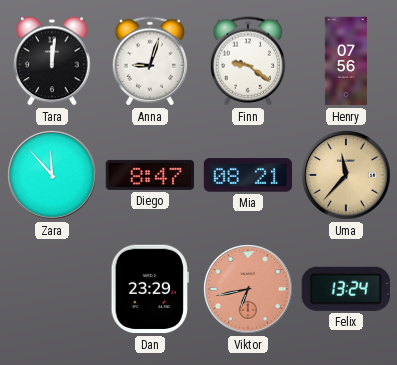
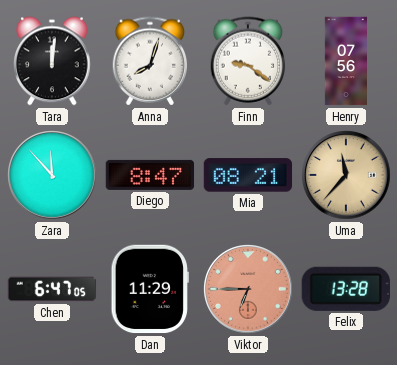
Anna: 9:03 -> 8:03 (150, 61)
Chen: none -> 6:47 (52, 289)
Dan: 23:29 -> 11:29 (150, 289)
Viktor: 6:43 -> 6:45 (248, 289)
Felix: 13:24 -> 13:28 (346, 289)
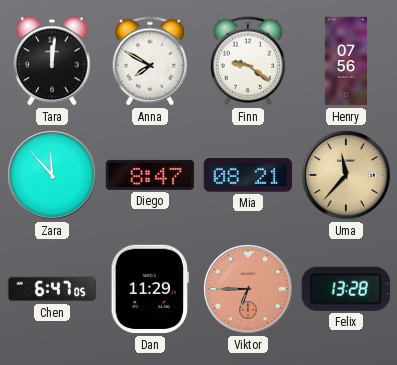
Anna: 8:03 -> 7:50 (150, 61)
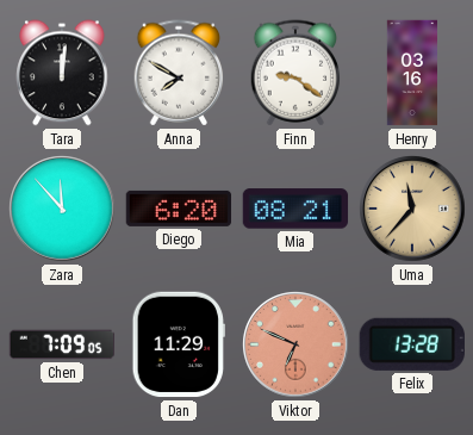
Henry: 07:56 -> 03:16 (412, 73)
Diego: 8:47 -> 6:20 (179, 209)
Chen: 6:47 -> 7:09 (62, 344)
Viktor: 6:45 -> 6:49 (295, 344)
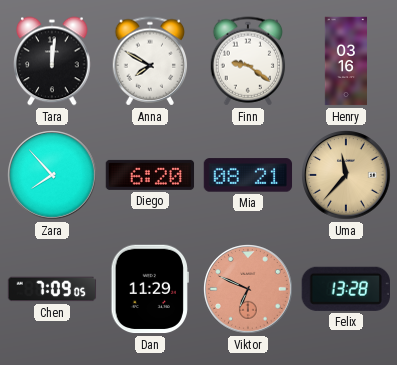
Zara: 11:53 -> 7:53 (52, 175)
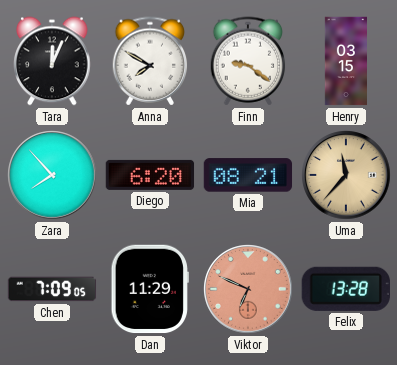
Tara: 12:01 -> 12:04 (52, 61)
Henry: 03:16 -> 03:15 (346, 61)
